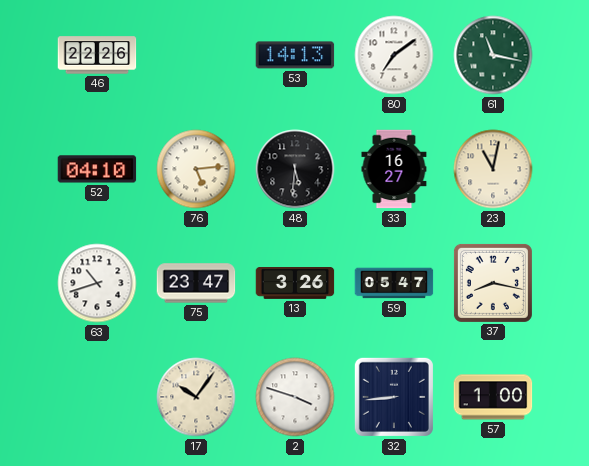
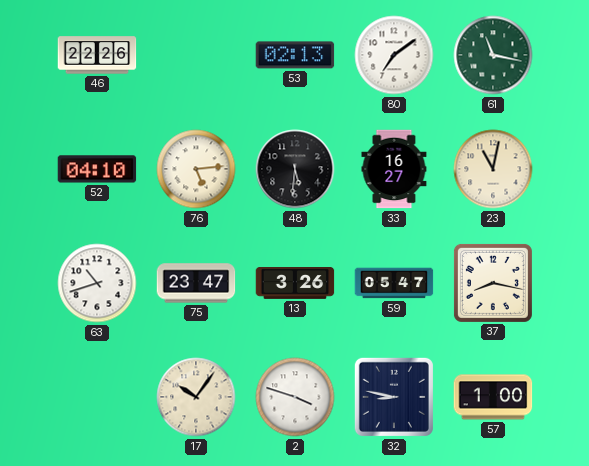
53: 14:13 -> 02:13 (295, 55)
32: 8:44 -> 8:47 (394, 397)
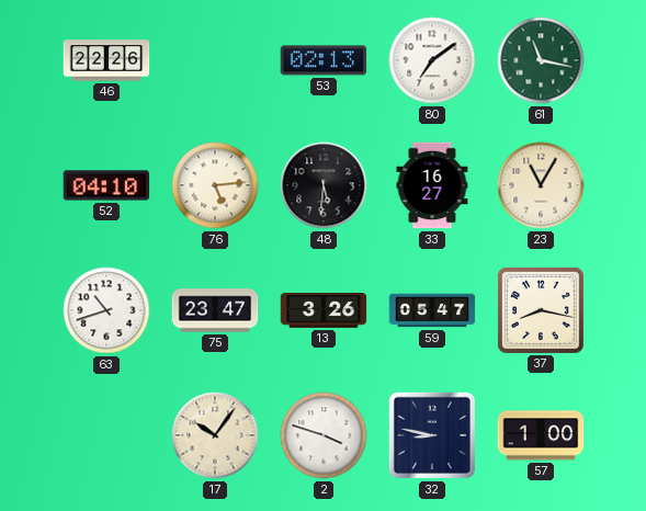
23: 11:02 -> 11:05 (541, 185)
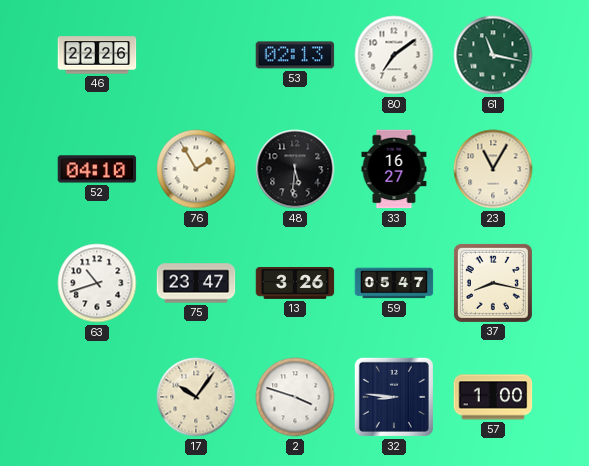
76: 5:14 -> 1:55 (196, 169)
32: 8:47 -> 8:46 (394, 397)
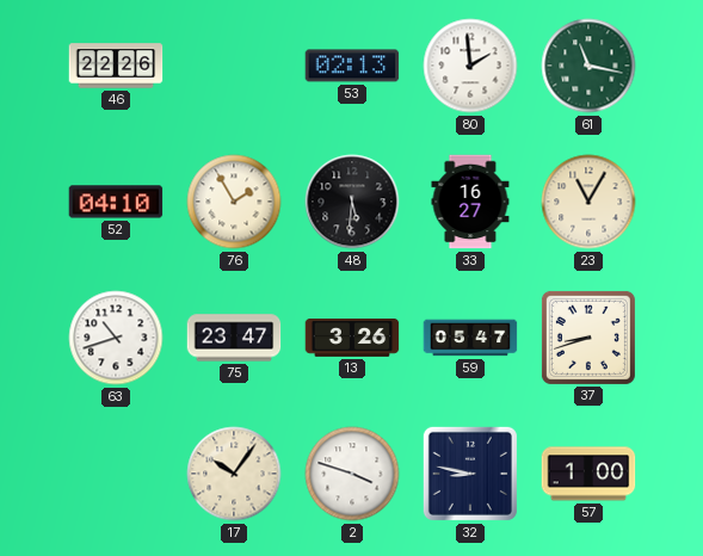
80: 7:09 -> 1:59 (470, 66)
37: 8:17 -> 8:42 (588, 338)
32: 8:46 -> 8:47 (470, 474)
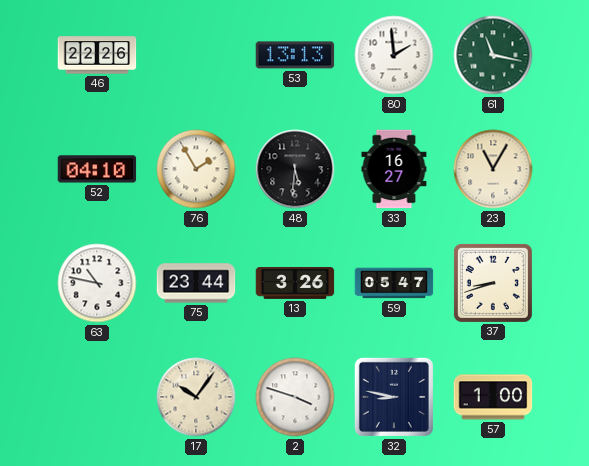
53: 02:13 -> 13:13 (295, 55)
63: 10:42 -> 10:47 (97, 283)
75: 23:47 -> 23:44 (196, 283)
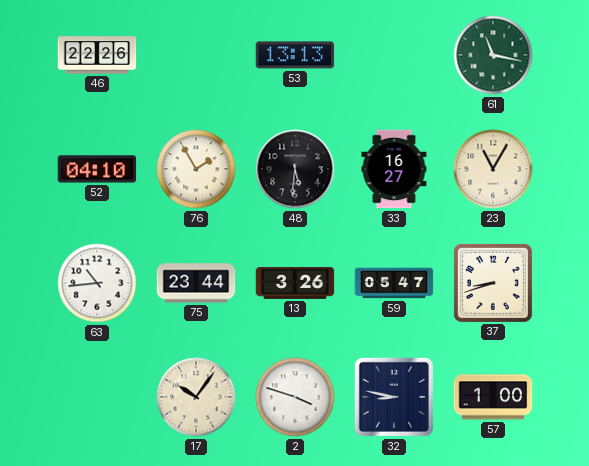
80: 1:59 -> none (394, 55)
63: 10:47 -> 10:44 (97, 283)
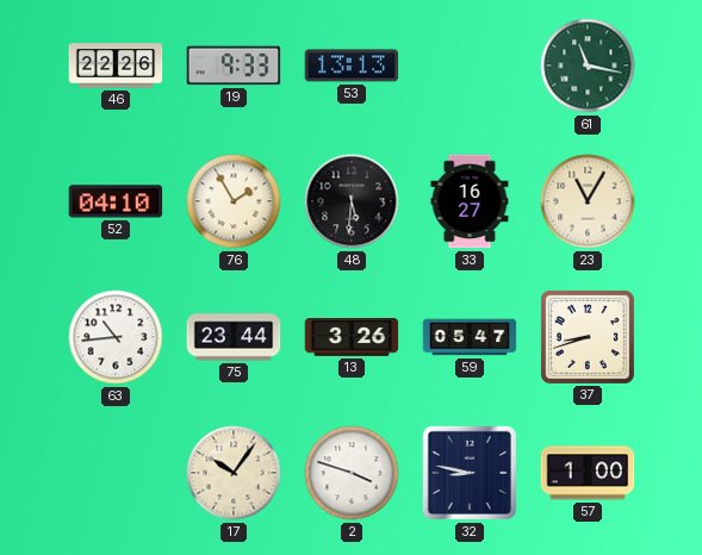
19: none -> 9:33 (234, 66)
